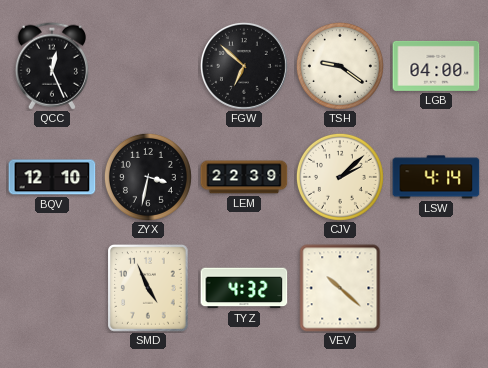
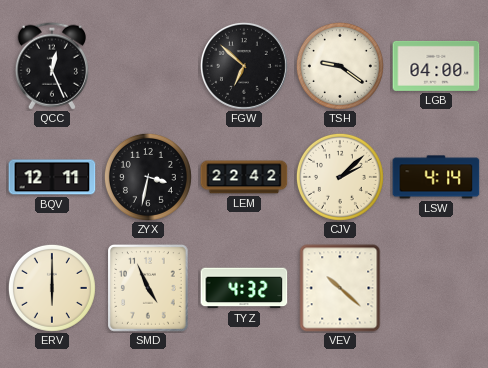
BQV: 12:10 -> 12:11 (52, 177)
LEM: 22:39 -> 22:42 (244, 177)
ERV: none -> 6:00 (52, 288)
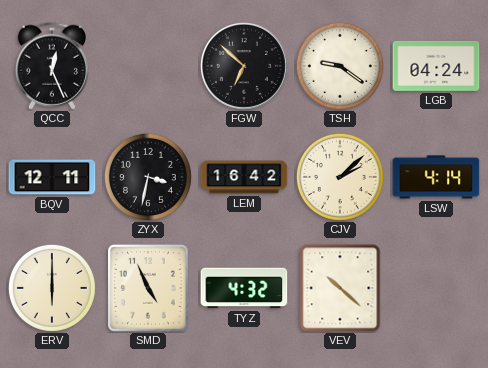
LGB: 04:00 -> 04:24 (436, 66)
LEM: 22:42 -> 16:42 (244, 177)
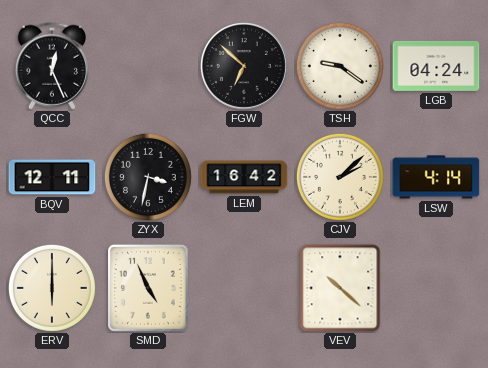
TYZ: 4:32 -> none (244, 288)
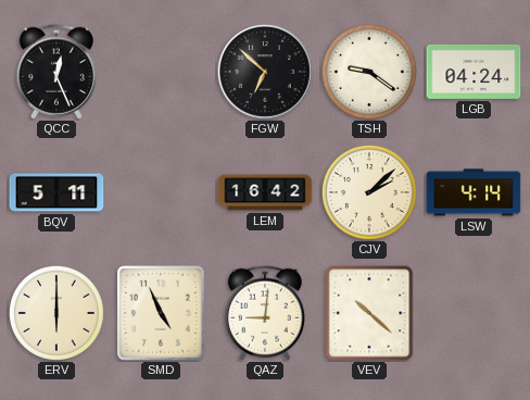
BQV: 12:11 -> 5:11 (56, 192)
ZYX: 3:32 -> none (148, 177)
QAZ: none -> 9:01 (265, 313)
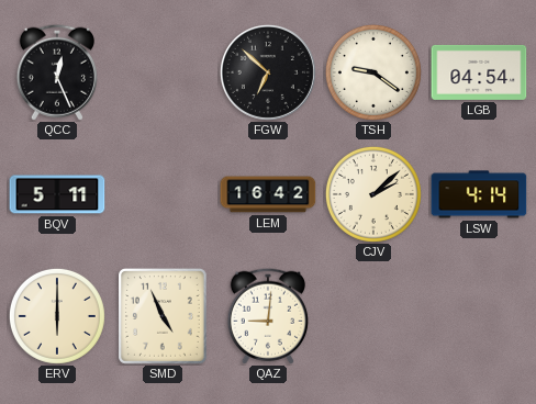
LGB: 04:24 -> 04:54 (479, 72)
VEV: 10:22 -> none (369, 313)
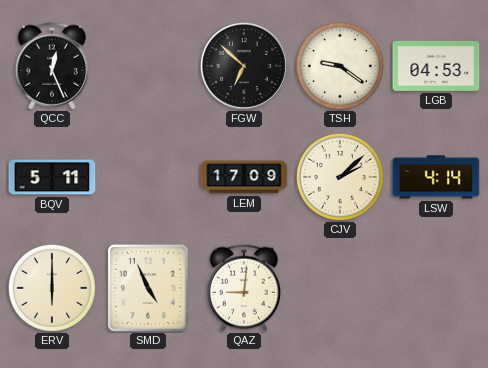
LGB: 04:54 -> 04:53 (436, 66)
LEM: 16:42 -> 17:09 (244, 177)
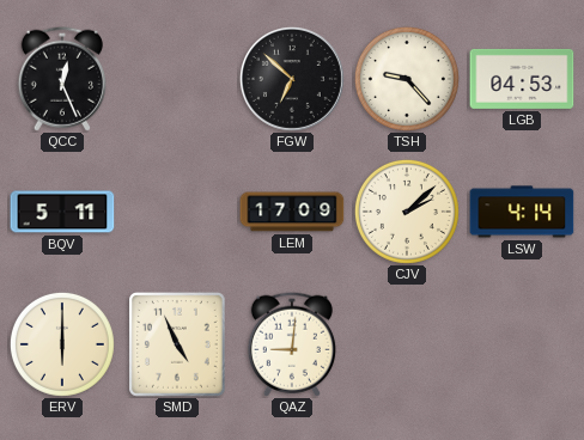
TSH: 9:21 -> 9:23 (407, 79)
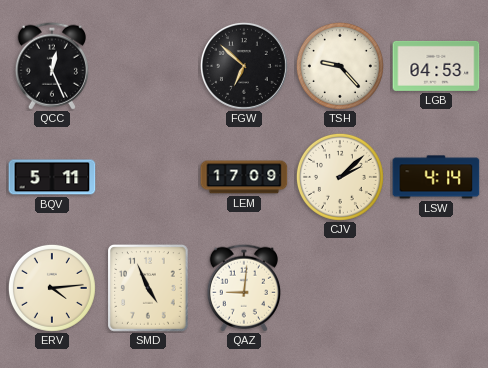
ERV: 6:00 -> 4:14 (52, 288)
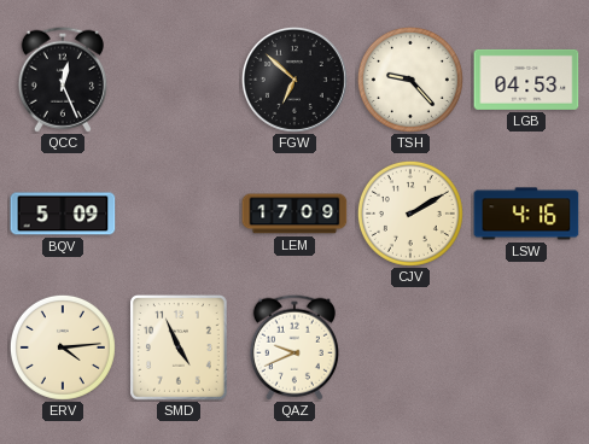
BQV: 5:11 -> 5:09 (63, 214)
CJV: 2:08 -> 2:10 (410, 214)
LSW: 4:14 -> 4:16 (526, 214)
QAZ: 9:01 -> 9:41 (294, 347)
